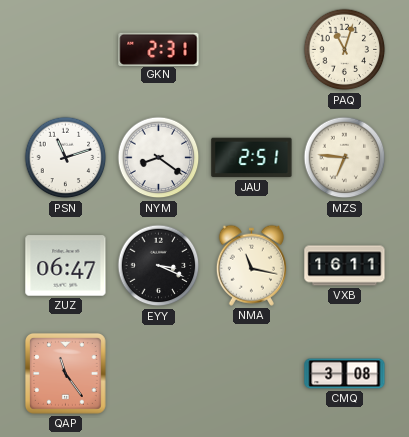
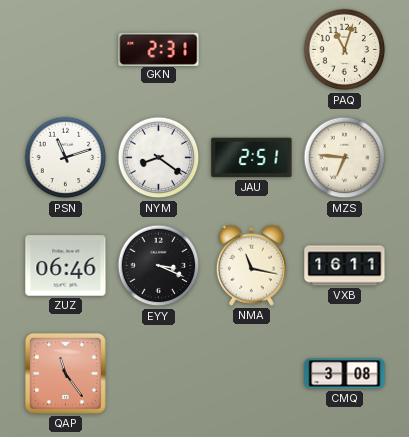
ZUZ: 06:47 -> 06:46 (66, 266)
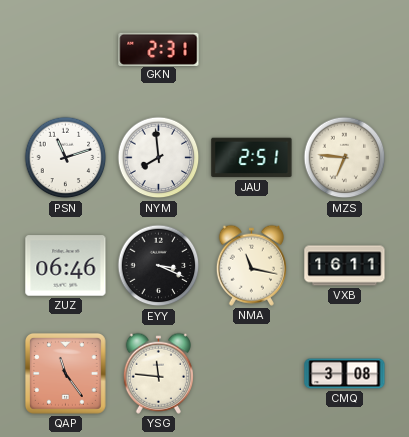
PAQ: 11:03 -> none (345, 50)
NYM: 8:21 -> 7:59 (159, 158)
YSG: none -> 11:46 (158, 373)
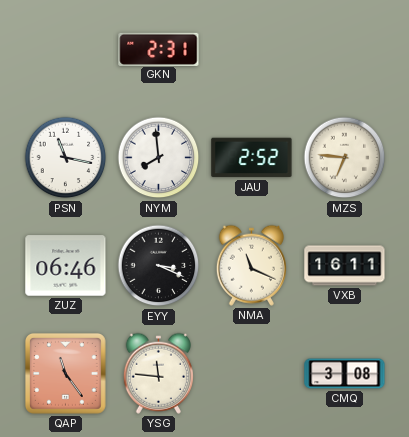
PSN: 11:12 -> 11:17 (66, 158)
JAU: 2:51 -> 2:52 (252, 158)
NMA: 11:17 -> 11:19 (251, 265)
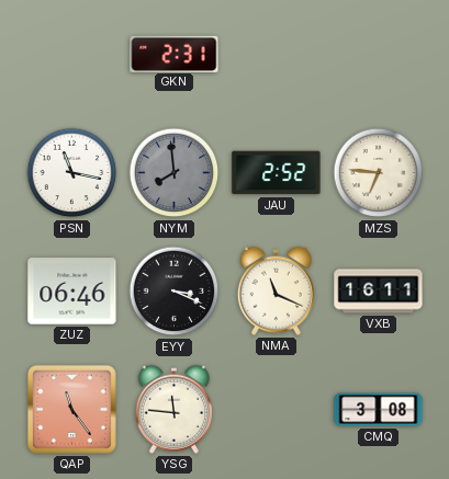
NYM dial: white -> grey (175, 173)
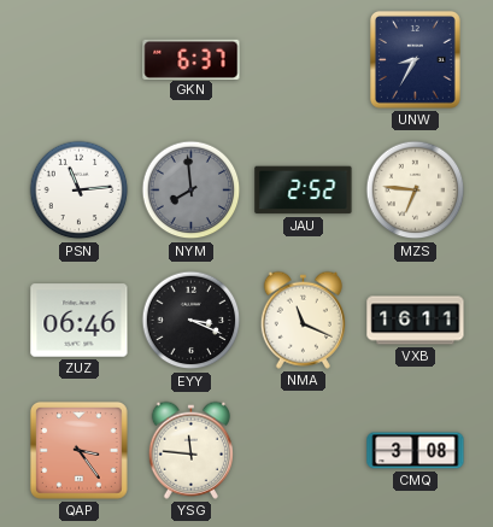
GKN: 2:31 -> 6:37 (192, 59)
UNW: none -> 8:35 (415, 59)
PSN: 11:17 -> 11:14 (80, 191)
QAP: 11:24 -> 3:24 (78, 450)
